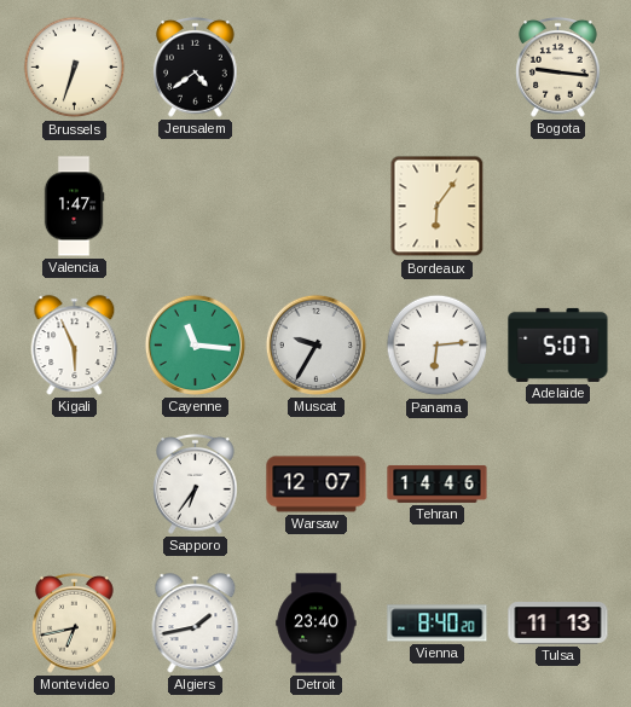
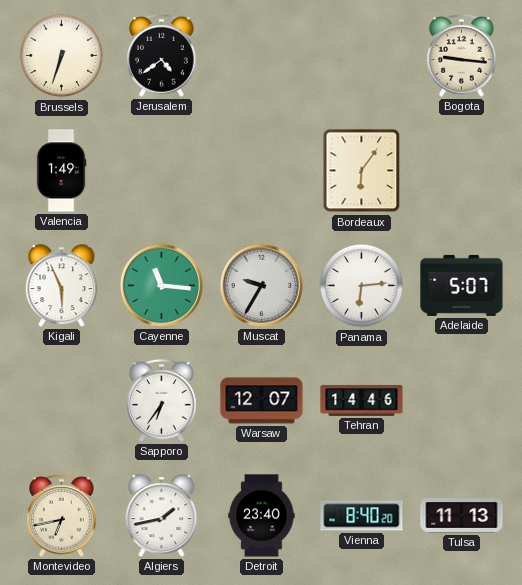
Valencia: 1:47 -> 1:49 (61, 171)
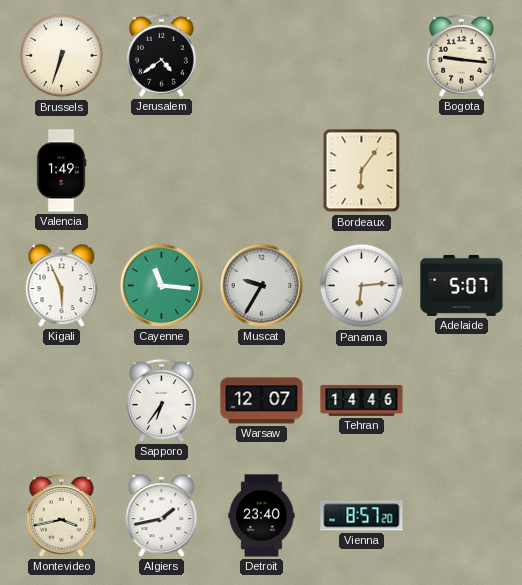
Montevideo: 6:43 -> 3:43 (62, 515)
Vienna: 8:40 -> 8:57 (362, 516)
Tulsa: 11:13 -> none (462, 516)
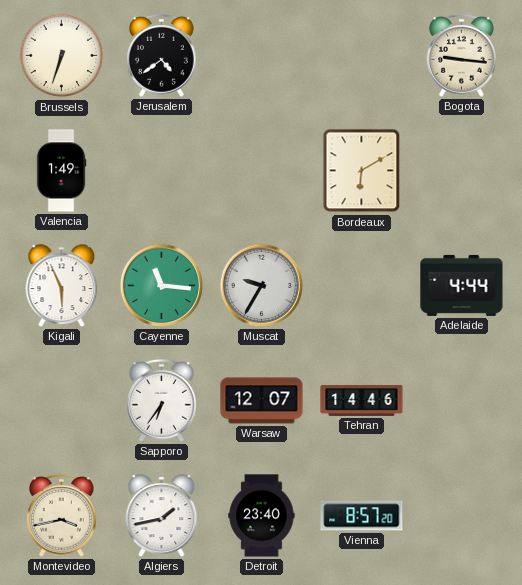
Bordeaux: 6:06 -> 6:10 (362, 171)
Panama: 6:14 -> none (362, 286)
Adelaide: 5:07 -> 4:44 (462, 285)
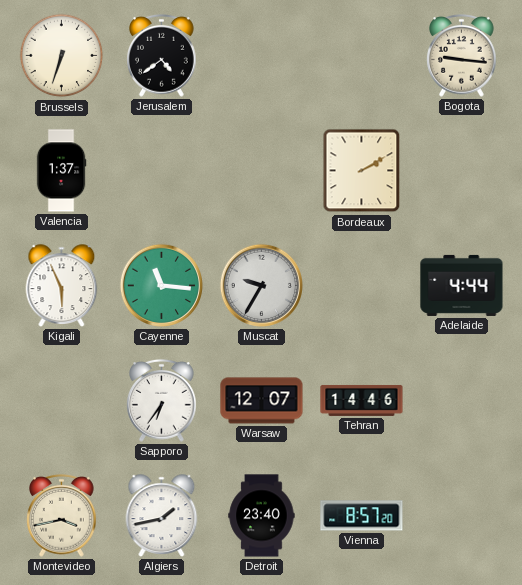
Valencia: 1:49 -> 1:37 (61, 171)
Bordeaux: 6:10 -> 2:10 (362, 171)
